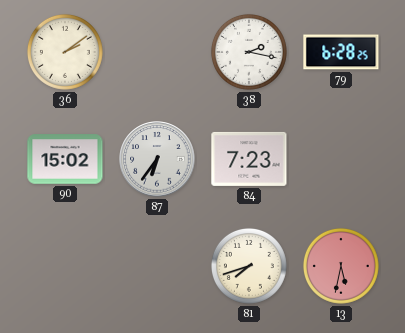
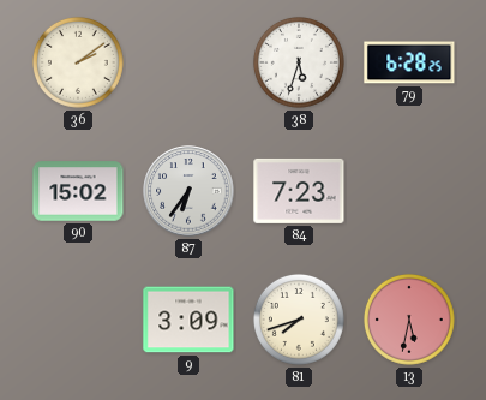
38: 2:17 -> 5:33 (299, 62)
9: none -> 3:09 (188, 320)
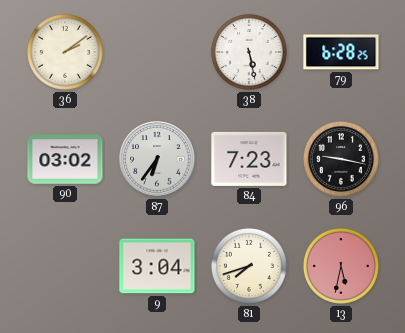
38: 5:33 -> 5:28 (249, 52)
90: 15:02 -> 03:02 (65, 159)
96: none -> 9:17 (341, 159)
9: 3:09 -> 3:04 (157, 266)
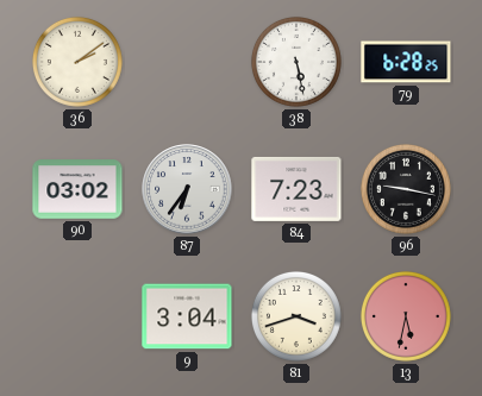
81: 7:42 -> 3:42 (296, 316)
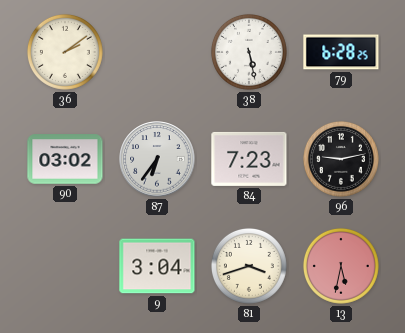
96: 9:17 -> 9:13 (341, 159)
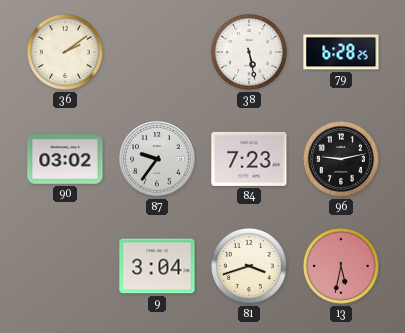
87: 6:36 -> 9:36 (157, 159)
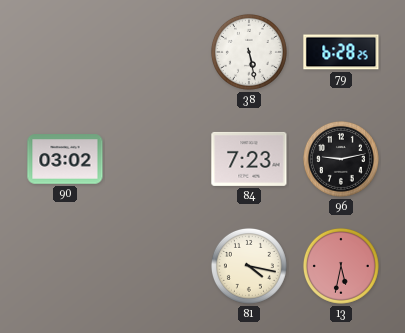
36: 2:09 -> none (65, 52)
87: 9:36 -> none (157, 159)
9: 3:04 -> none (157, 266)
81: 3:42 -> 4:17 (249, 266)
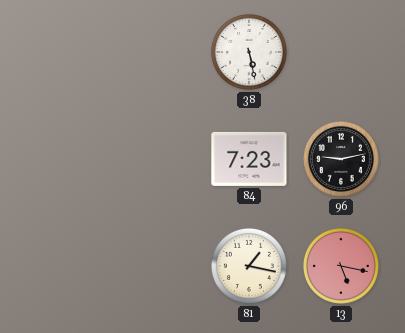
79: 6:28 -> none (341, 52)
90: 03:02 -> none (65, 159)
81: 4:17 -> 1:17 (249, 266)
13: 5:32 -> 5:17 (341, 266)
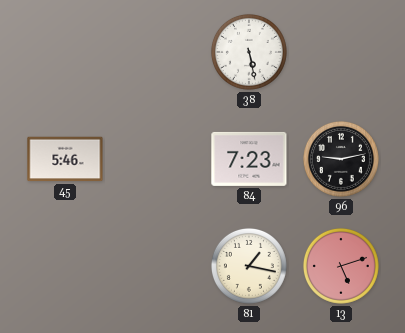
45: none -> 5:46 (65, 159)
13: 5:17 -> 5:12 (341, 266)
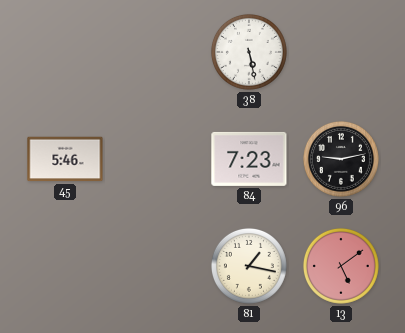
13: 5:12 -> 5:09 (341, 266)
